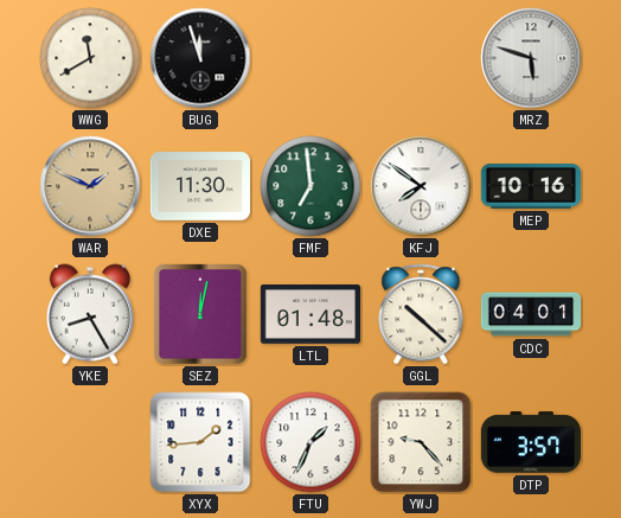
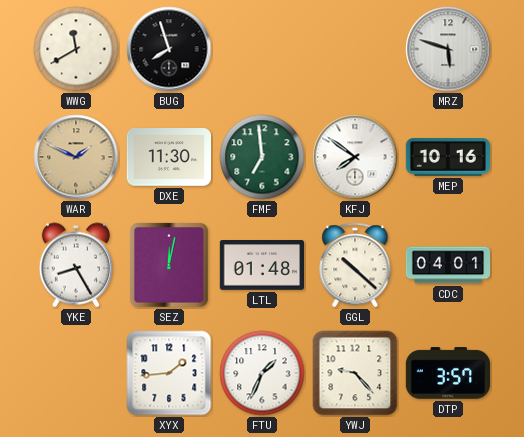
BUG: 11:57 -> 7:57 (169, 49)
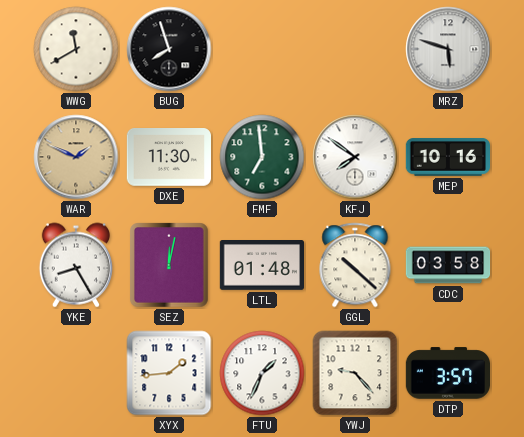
CDC: 04:01 -> 03:58 (448, 265)
